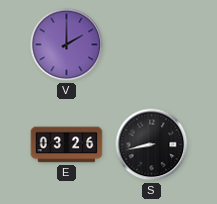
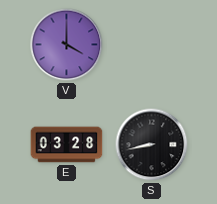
V: 2:00 -> 4:00 (67, 45)
E: 03:26 -> 03:28 (67, 145)
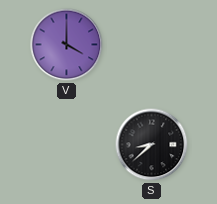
E: 03:28 -> none (67, 145)
S: 8:43 -> 8:38 (152, 145)
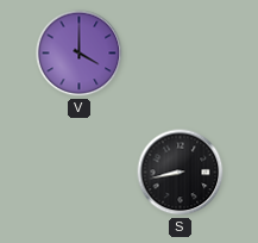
S: 8:38 -> 8:43 (181, 173)
